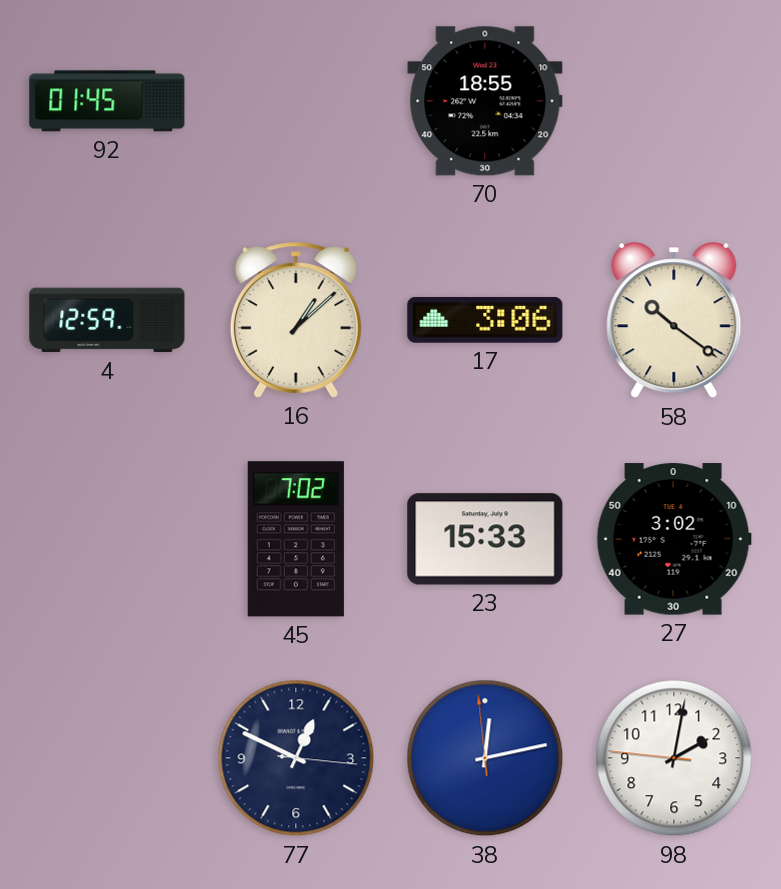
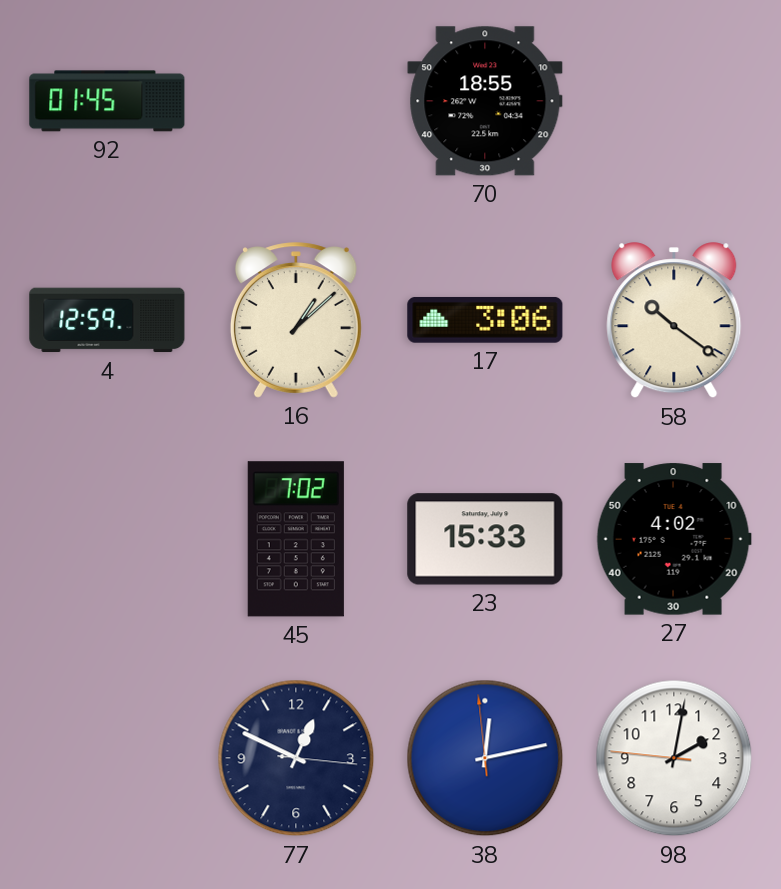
27: 3:02 -> 4:02 (674, 539)
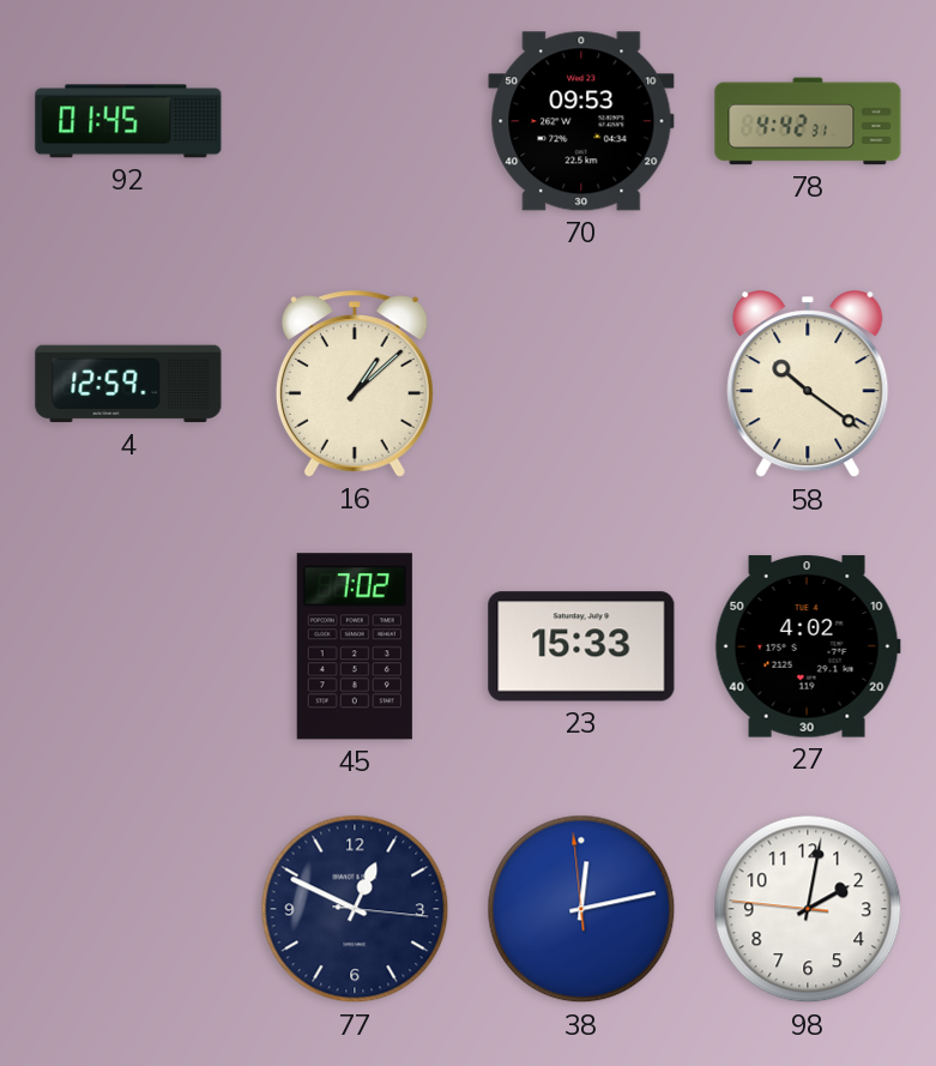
70: 18:55 -> 09:53 (581, 121)
78: none -> 4:42 (808, 121)
17: 3:06 -> none (485, 320)
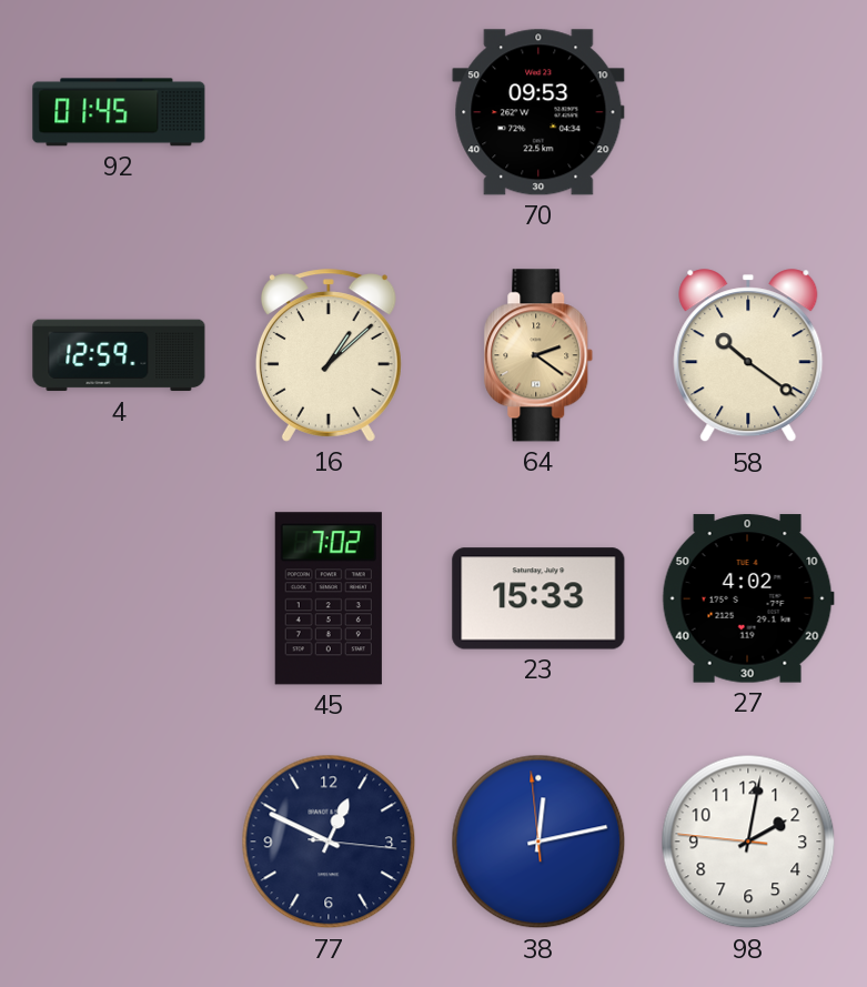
78: 4:42 -> none (808, 121)
64: none -> 2:21 (538, 355)
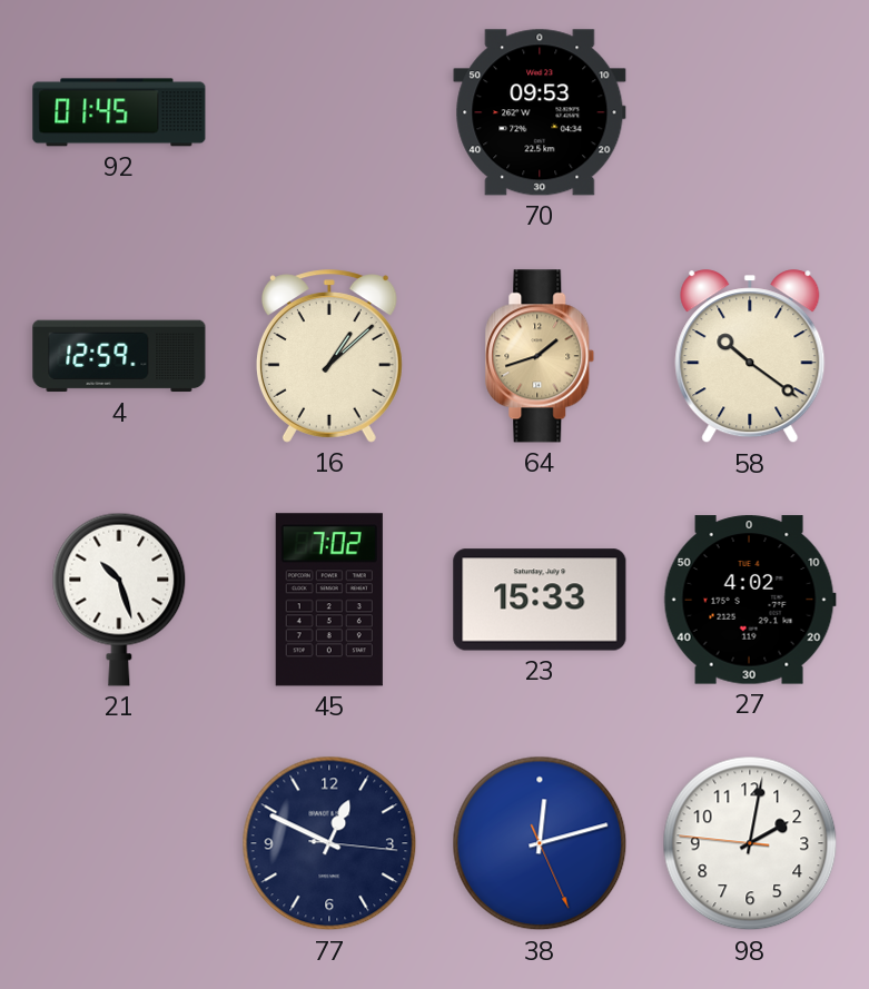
64: 2:21 -> 1:42 (540, 356)
21: none -> 10:27 (119, 600)
38: 12:12:59 -> 12:12:26 (540, 843)
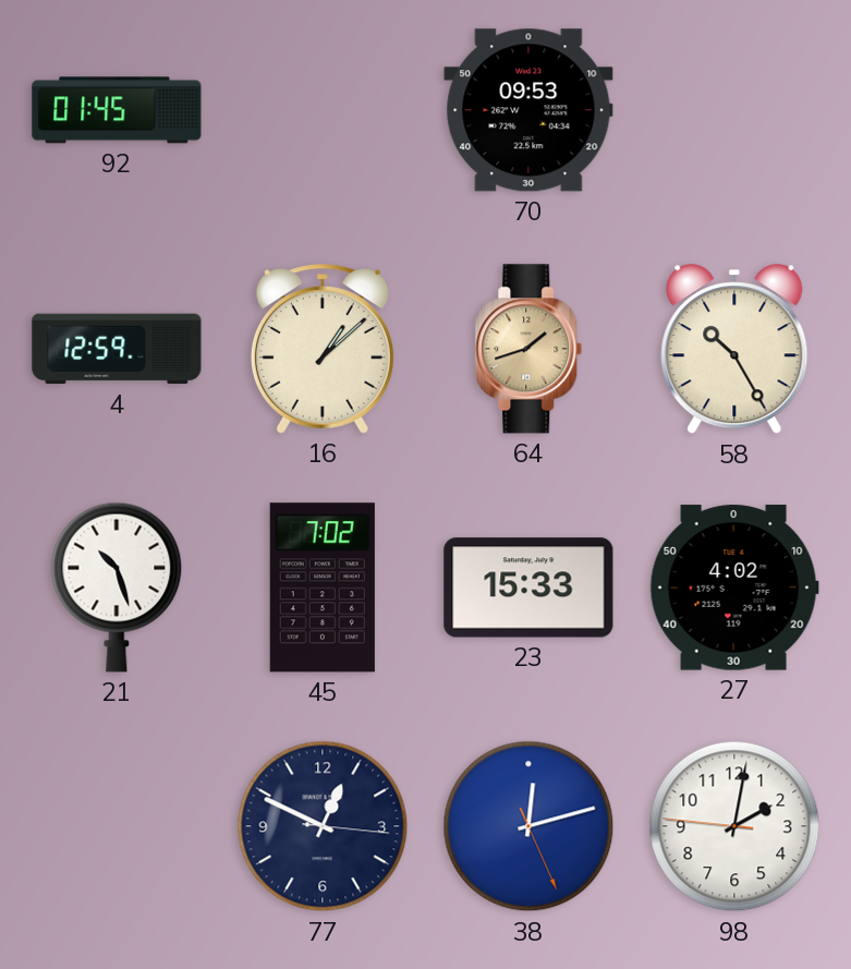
58: 10:21 -> 10:25 (734, 350)
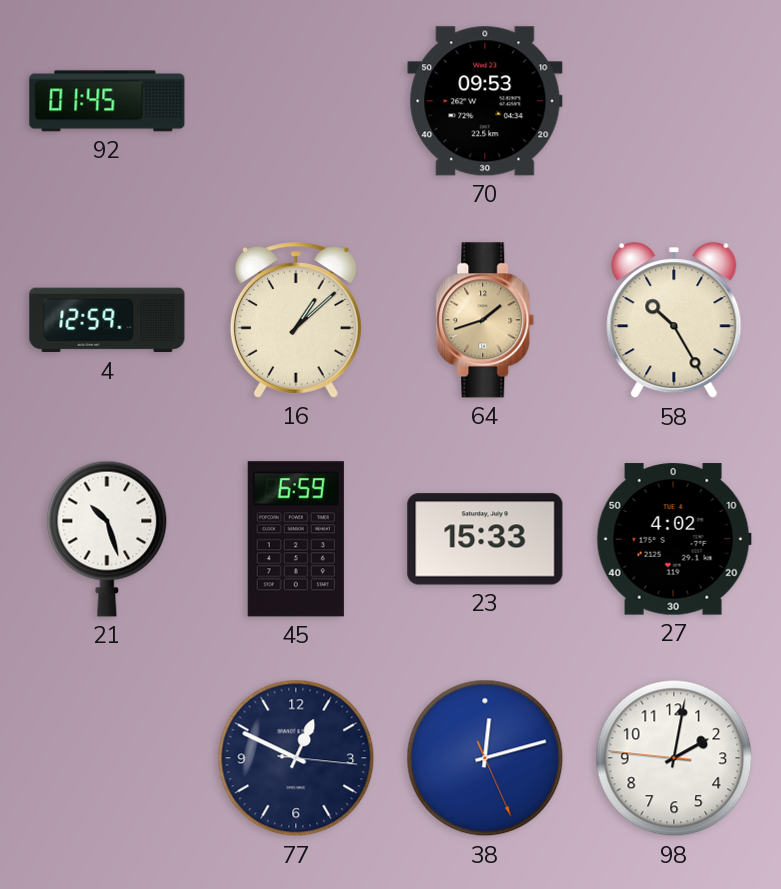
45: 7:02 -> 6:59 (296, 539)
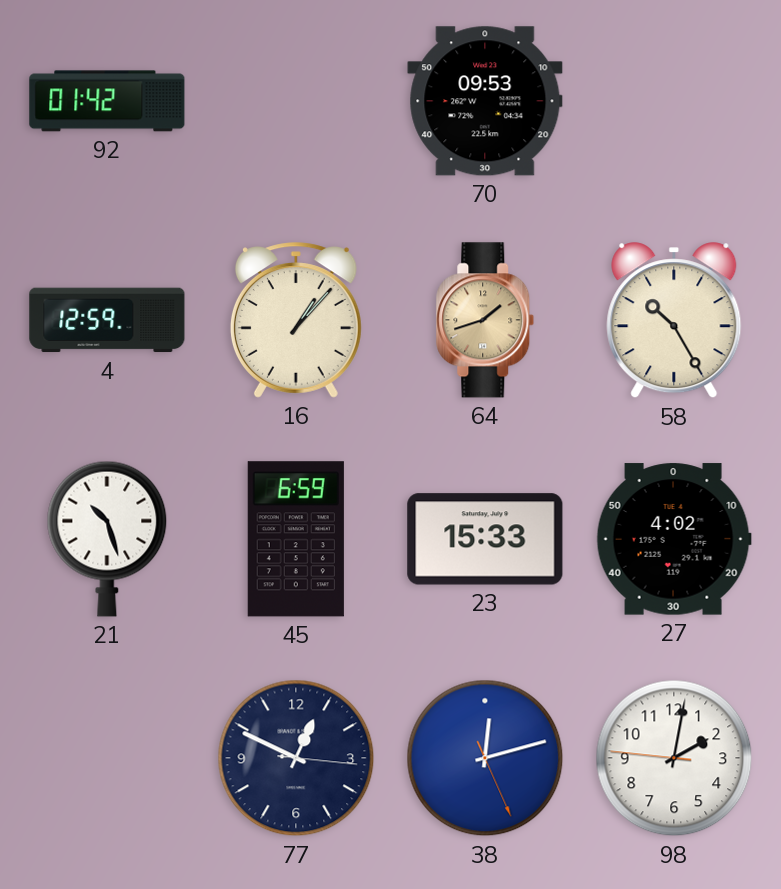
92: 01:45 -> 01:42 (107, 101)
16: 1:08 -> 1:07 (296, 320)
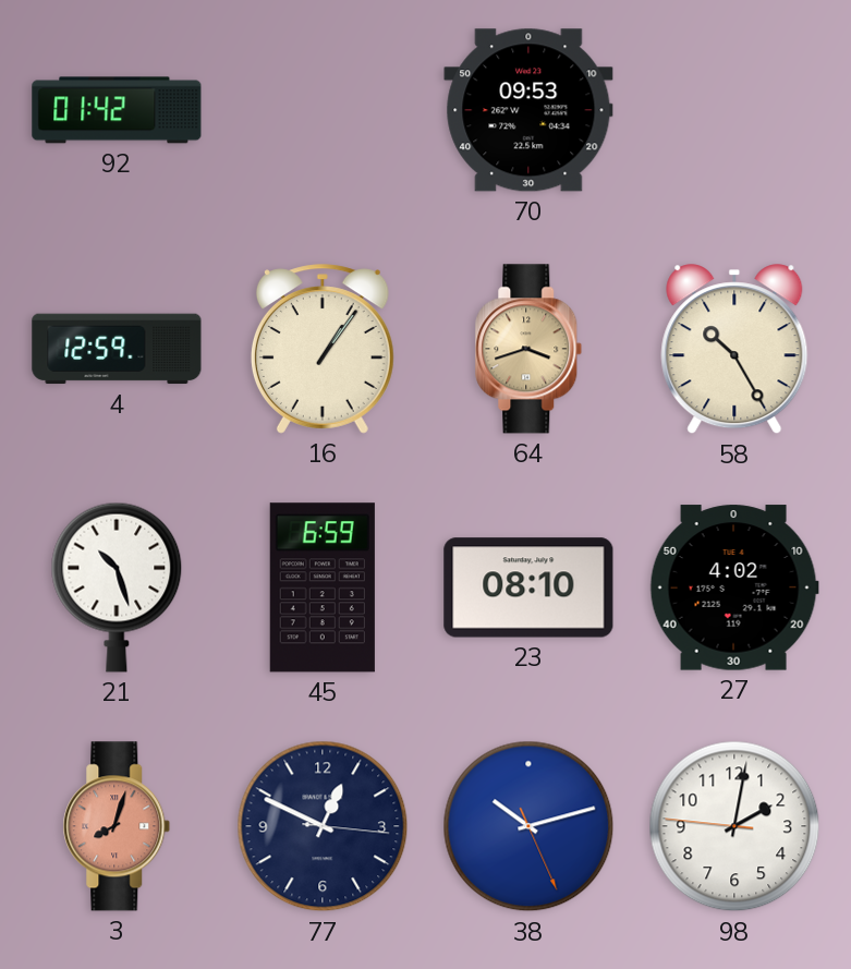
16: 1:07 -> 1:06 (323, 349)
64: 1:42 -> 3:42 (528, 349)
23: 15:33 -> 08:10 (528, 588)
3: none -> 8:03 (117, 826)
38: 12:12 -> 10:12 (528, 826)
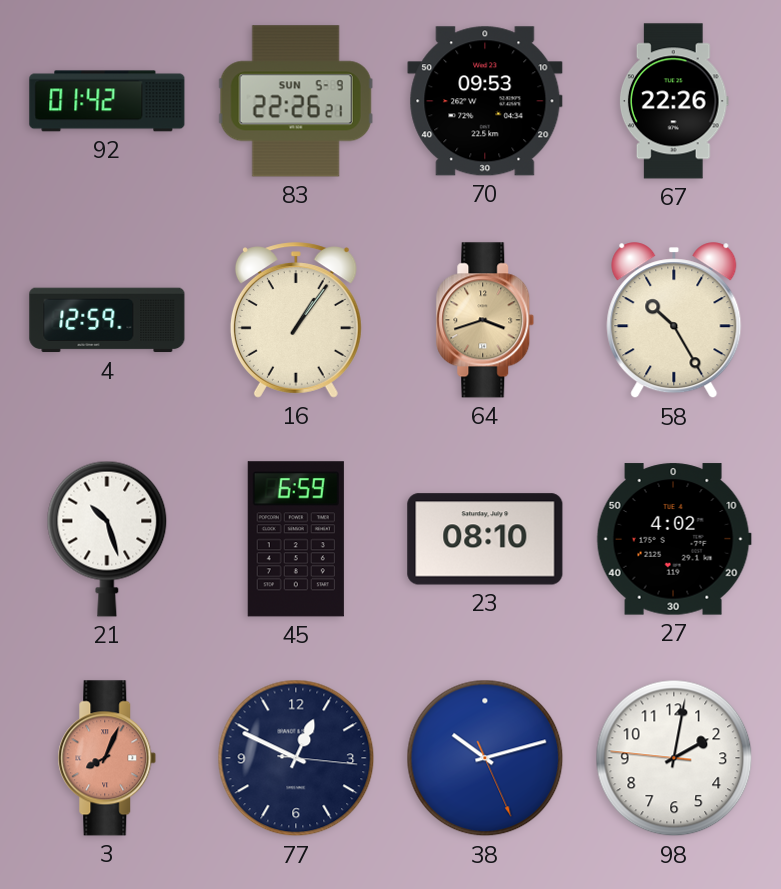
83: none -> 22:26 (296, 101)
67: none -> 22:26 (674, 101)
3: 8:03 -> 8:04 (107, 758)
